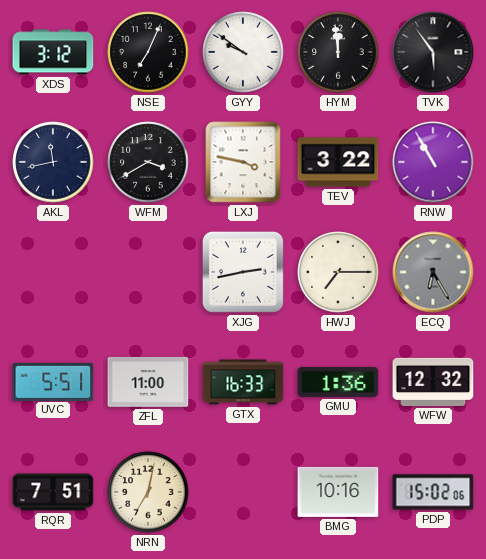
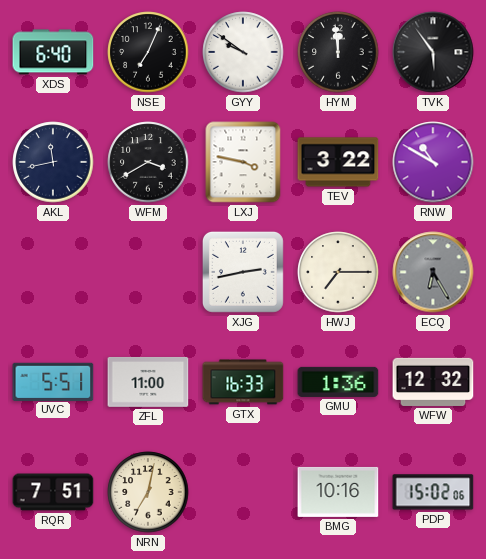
XDS: 3:12 -> 6:40 (53, 52)
RNW: 10:55 -> 10:50 (433, 162)
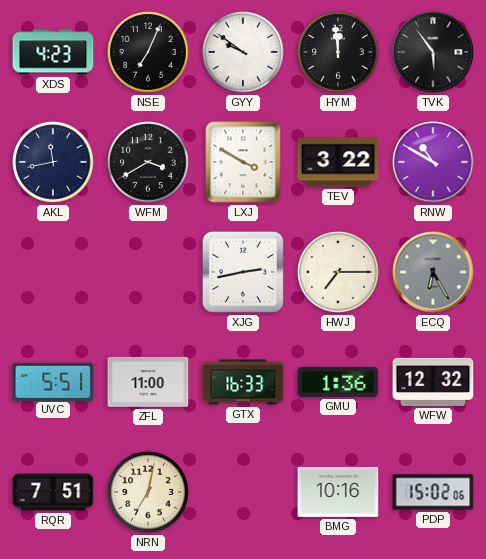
XDS: 6:40 -> 4:23 (53, 52)
LXJ: 3:47 -> 3:50 (243, 162)
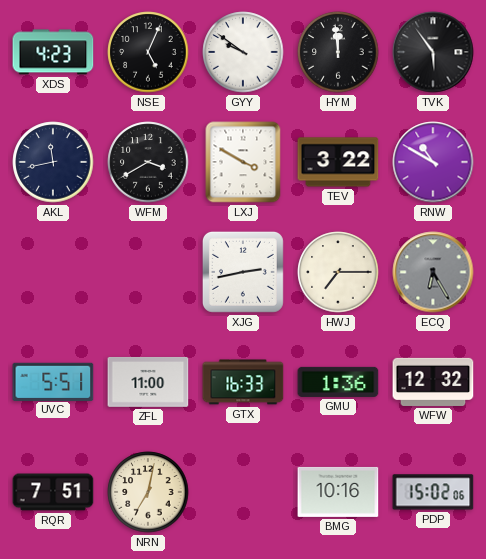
NSE: 7:04 -> 5:04 (148, 52)
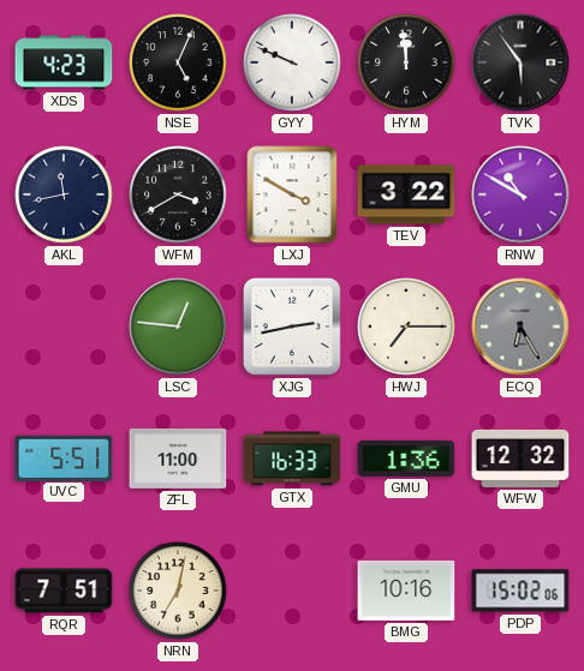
GYY: 9:51 -> 9:49 (292, 62)
LSC: none -> 12:46 (178, 326)
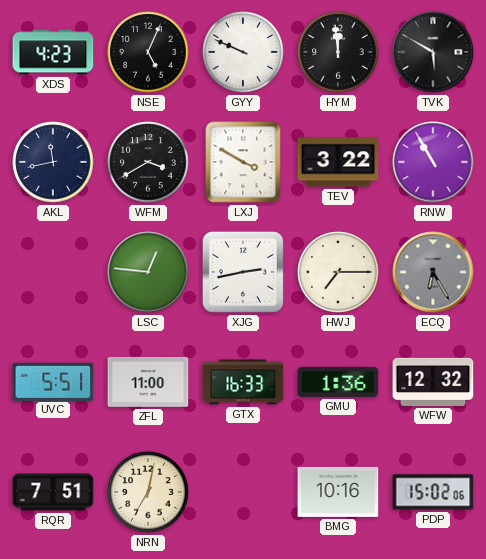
TVK: 5:54 -> 5:50 (433, 52)
RNW: 10:50 -> 10:55 (433, 162)
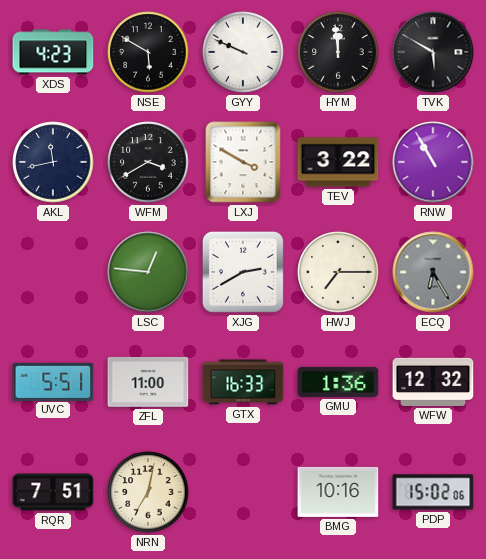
NSE: 5:04 -> 5:50 (148, 52)
XJG: 2:43 -> 2:40 (243, 272)
